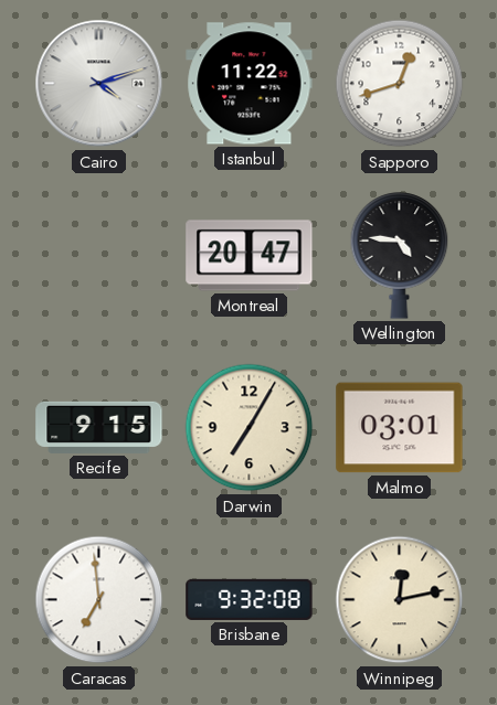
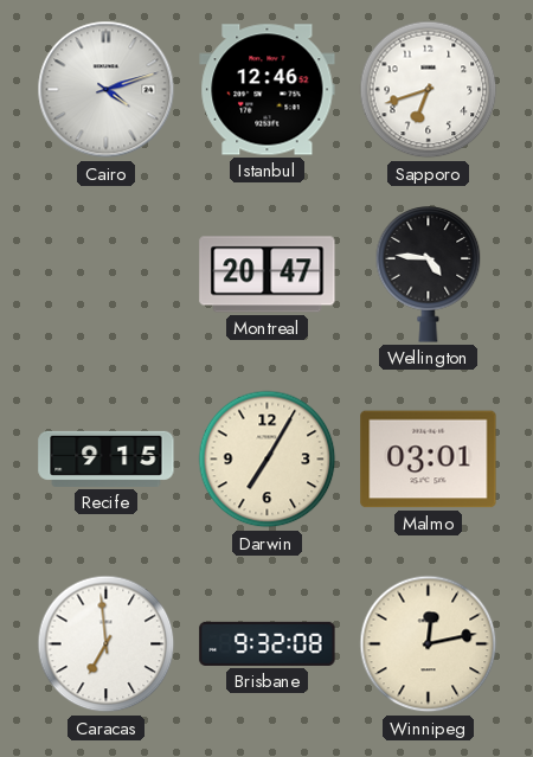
Istanbul: 11:22 -> 12:46 (268, 90)
Sapporo: 12:42 -> 6:42 (429, 90)
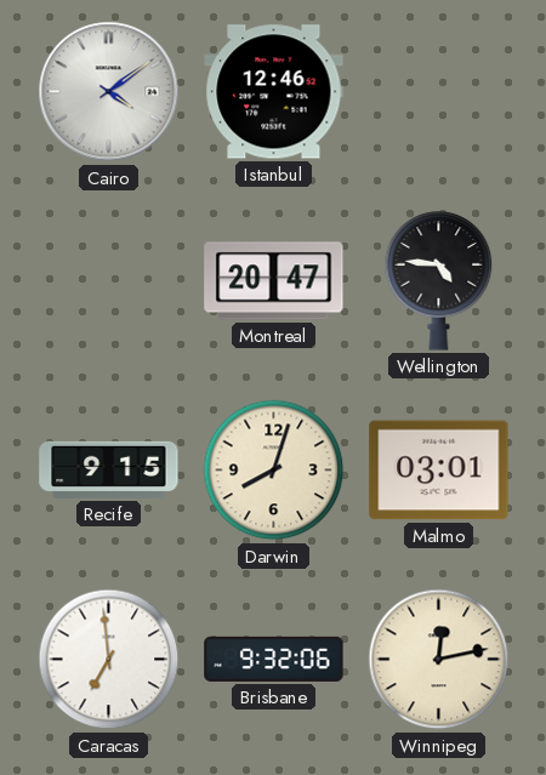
Cairo: 4:12 -> 4:09 (109, 92)
Sapporo: 6:42 -> none (429, 90)
Darwin: 7:05 -> 8:03 (274, 471)
Brisbane: 9:32:08 -> 9:32:06 (274, 659)
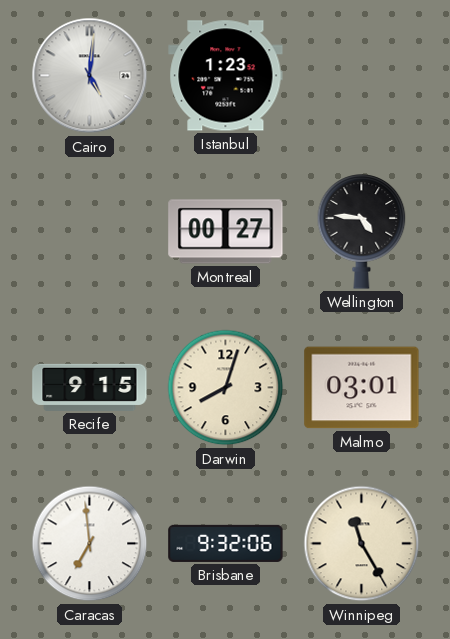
Cairo: 4:09 -> 5:01 (90, 76)
Istanbul: 12:46 -> 1:23 (226, 76)
Montreal: 20:47 -> 00:27 (226, 232)
Winnipeg: 12:13 -> 11:25 (362, 544)
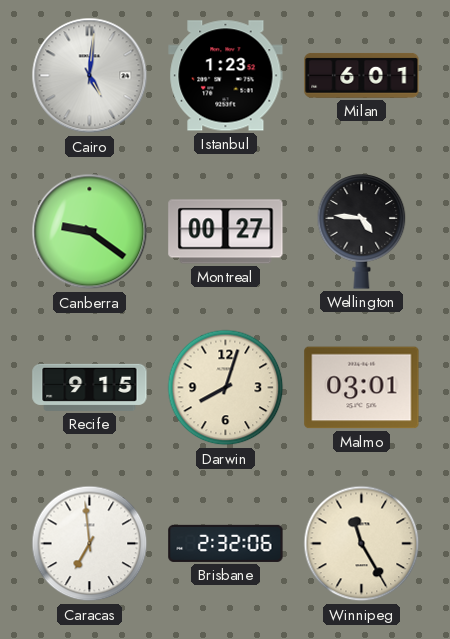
Milan: none -> 6:01 (362, 75)
Canberra: none -> 9:21 (90, 232)
Brisbane: 9:32 -> 2:32 (226, 543)
